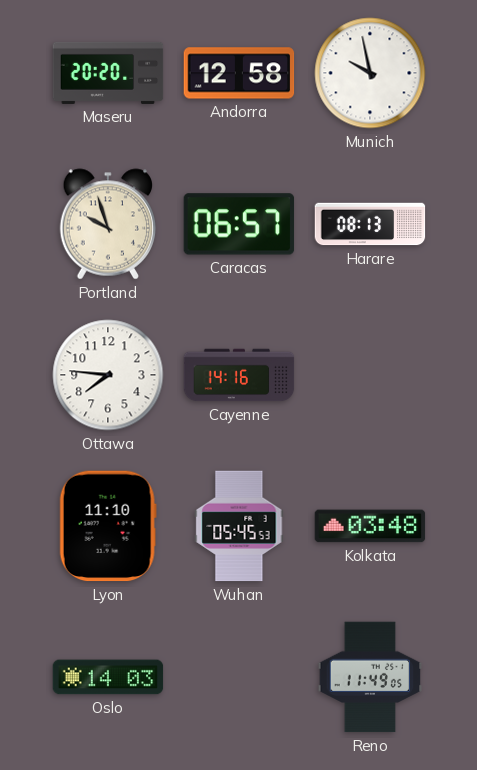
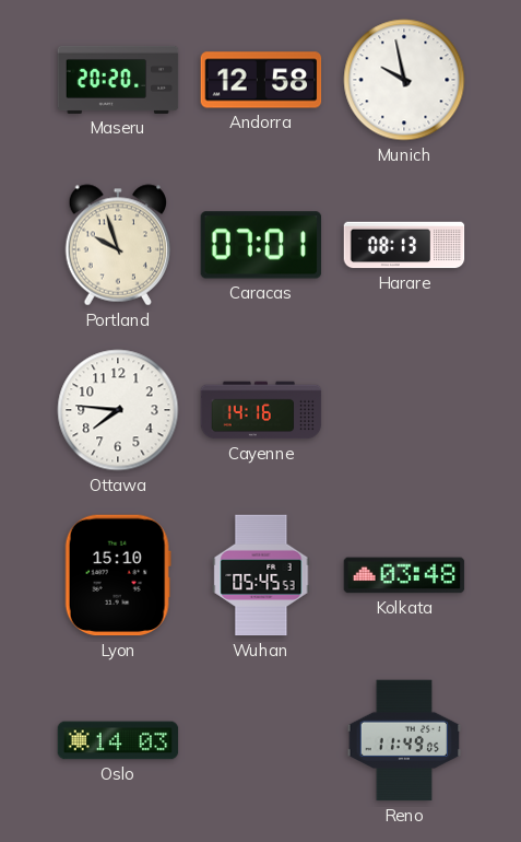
Caracas: 06:57 -> 07:01 (261, 245)
Lyon: 11:10 -> 15:10 (118, 575)
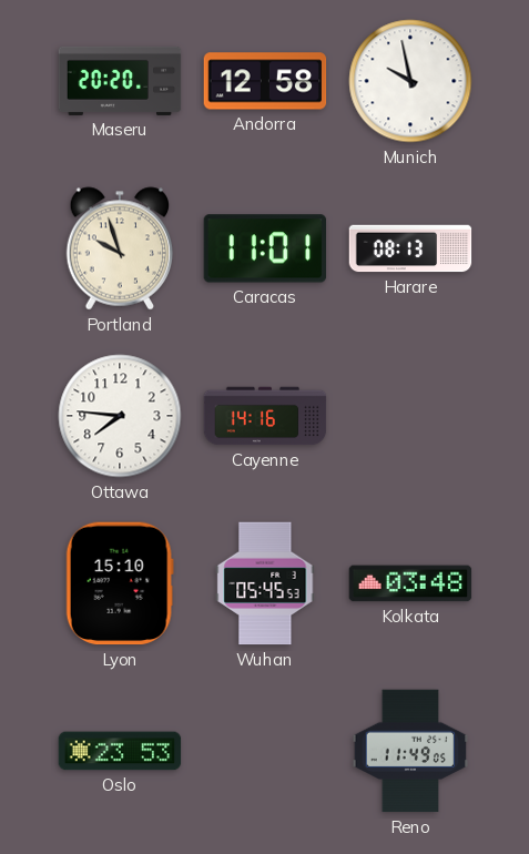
Caracas: 07:01 -> 11:01 (265, 248)
Oslo: 14:03 -> 23:53 (120, 751)
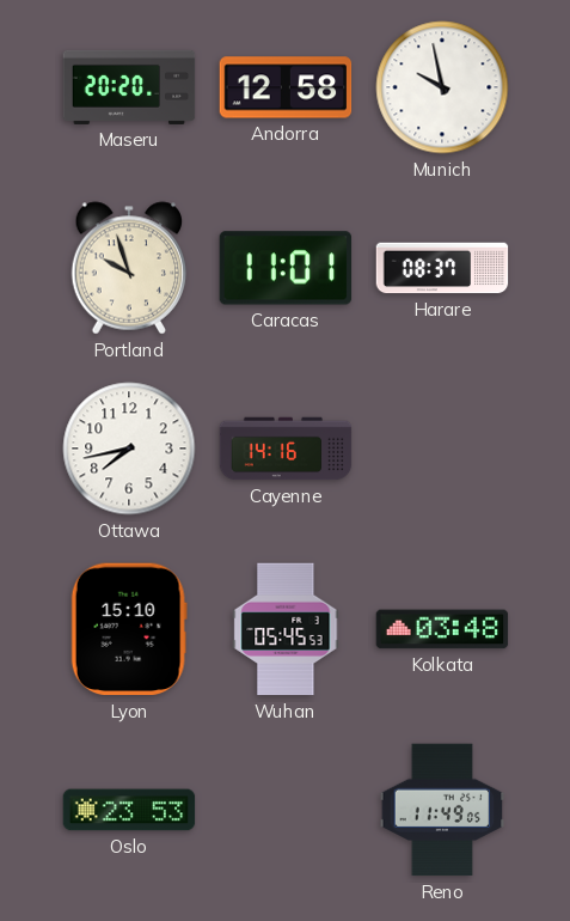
Harare: 08:13 -> 08:37 (442, 268)
Ottawa: 7:46 -> 7:43 (129, 449)
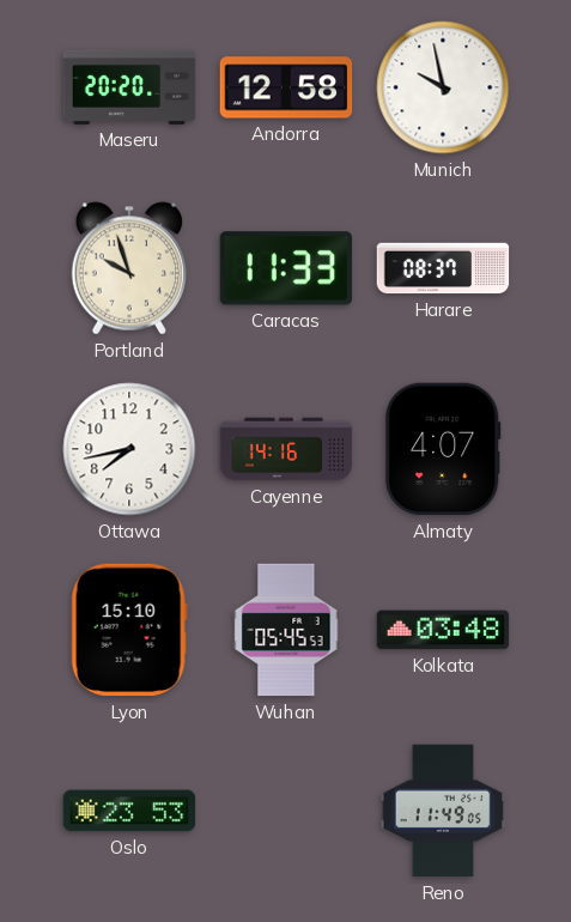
Caracas: 11:01 -> 11:33 (286, 268)
Almaty: none -> 4:07 (443, 449)
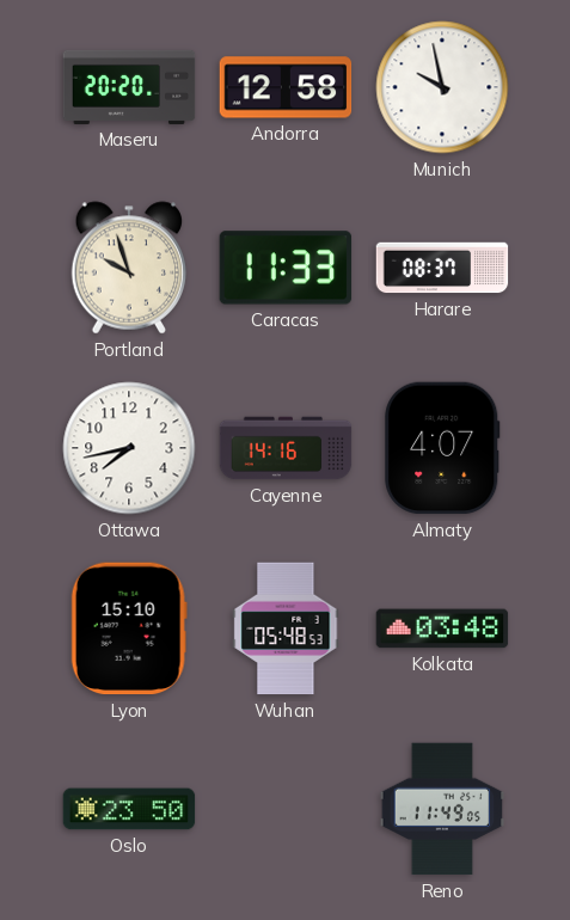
Wuhan: 05:45 -> 05:48 (286, 628)
Oslo: 23:53 -> 23:50 (129, 809)
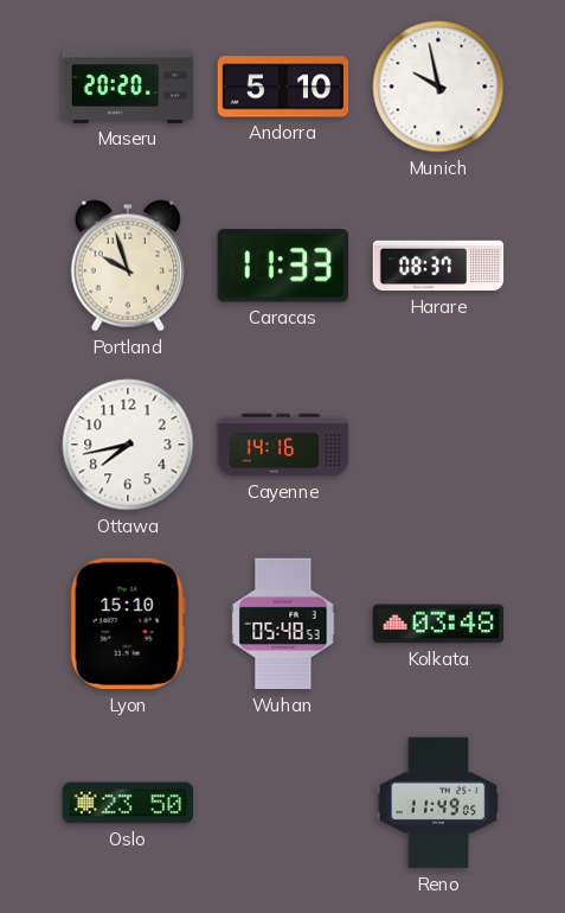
Andorra: 12:58 -> 5:10 (283, 87)
Almaty: 4:07 -> none (442, 448)
